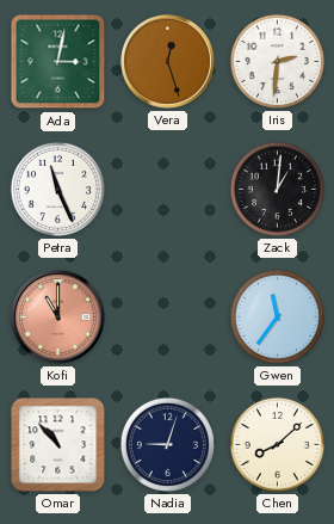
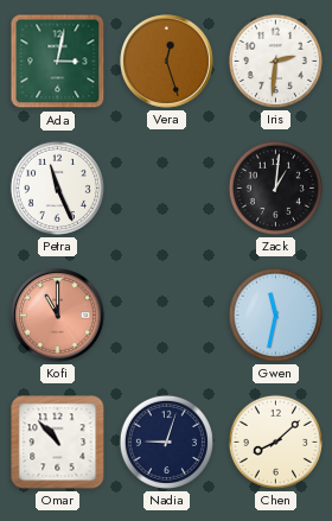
Gwen: 11:36 -> 11:32 (275, 314)
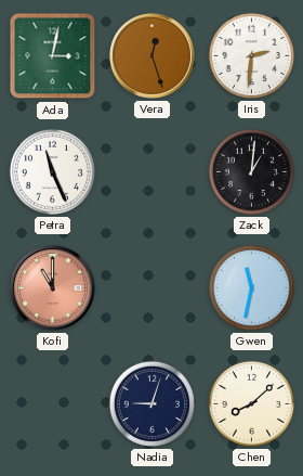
Omar: 10:53 -> none (58, 443)
